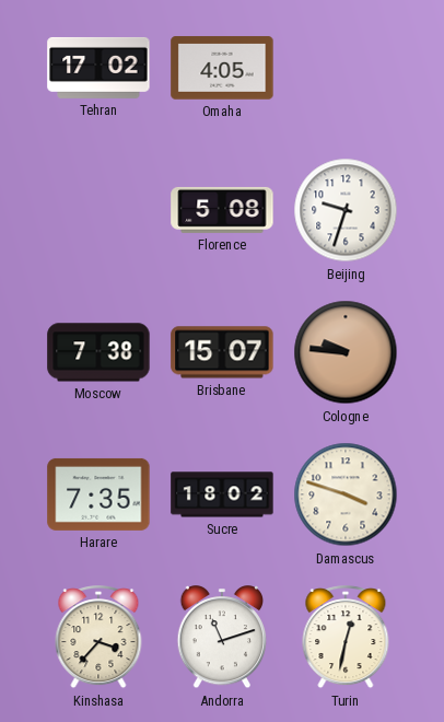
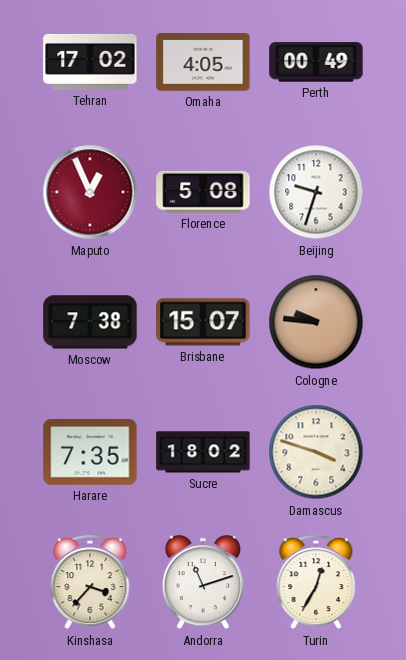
Perth: none -> 00:49 (316, 62)
Maputo: none -> 12:56 (90, 192)
Turin: 12:32 -> 12:35 (316, 583)
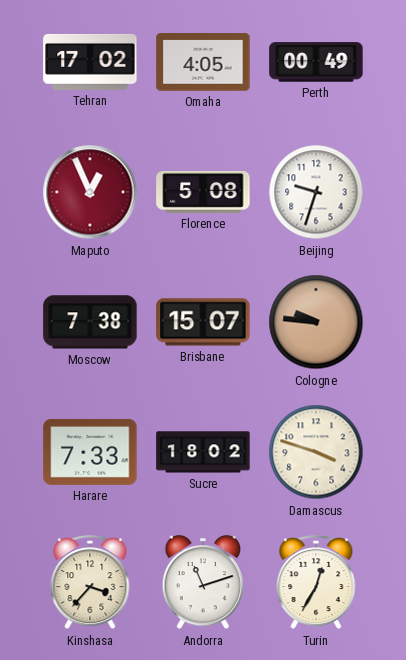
Harare: 7:35 -> 7:33 (90, 452)
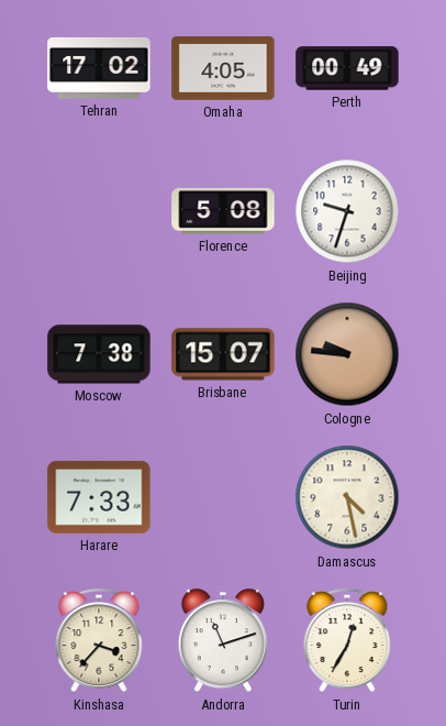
Maputo: 12:56 -> none (90, 192)
Sucre: 18:02 -> none (203, 452)
Damascus: 3:48 -> 4:28 (347, 497)
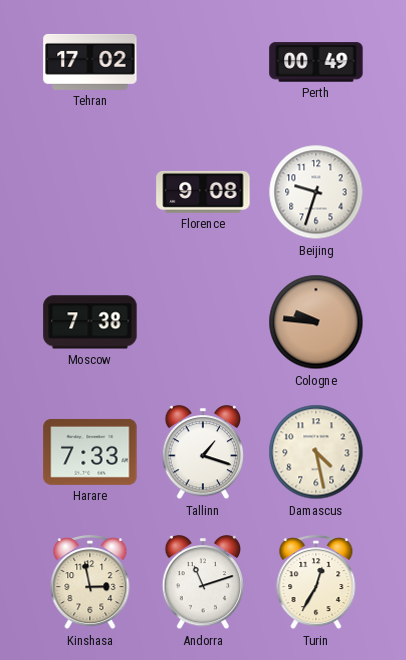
Omaha: 4:05 -> none (223, 68)
Florence: 5:08 -> 9:08 (203, 192)
Brisbane: 15:07 -> none (223, 354)
Tallinn: none -> 1:18 (203, 453)
Kinshasa: 3:37 -> 2:58 (90, 583)
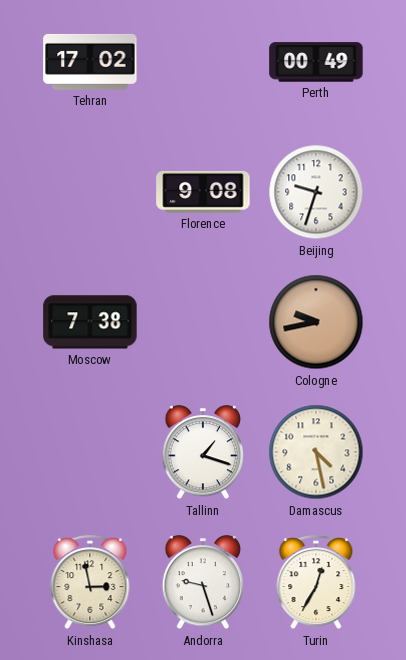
Cologne: 9:46 -> 9:43 (316, 322)
Harare: 7:33 -> none (90, 452)
Andorra: 11:12 -> 9:27 (203, 583)
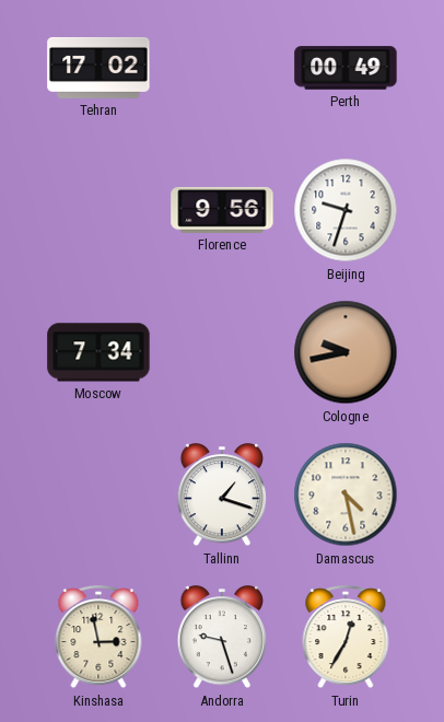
Florence: 9:08 -> 9:56 (222, 210)
Moscow: 7:38 -> 7:34 (98, 352)
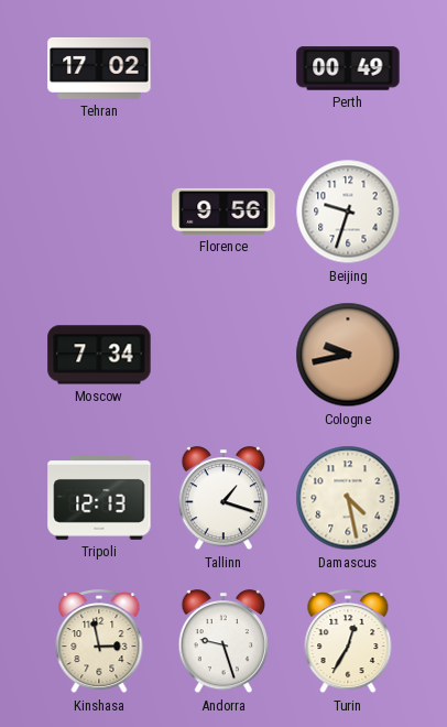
Tripoli: none -> 12:13 (99, 499)
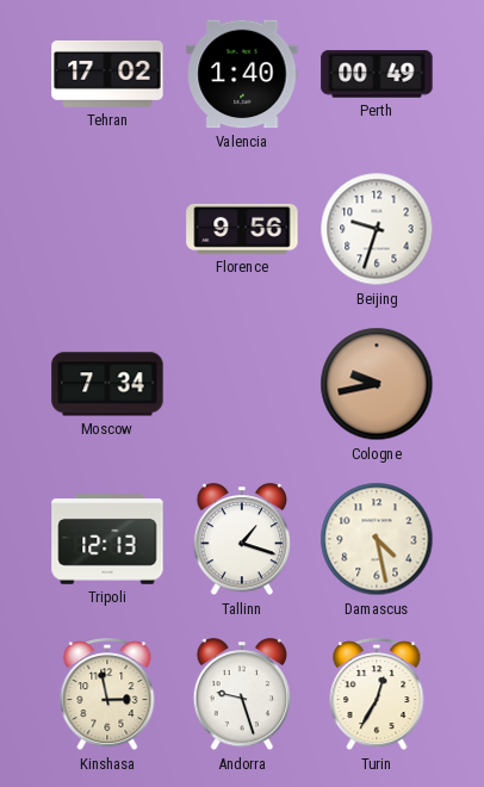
Valencia: none -> 1:40 (242, 74)
